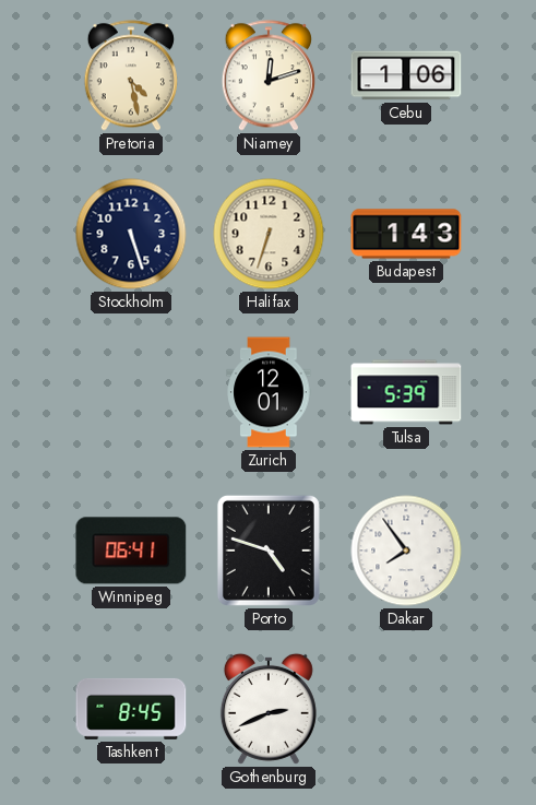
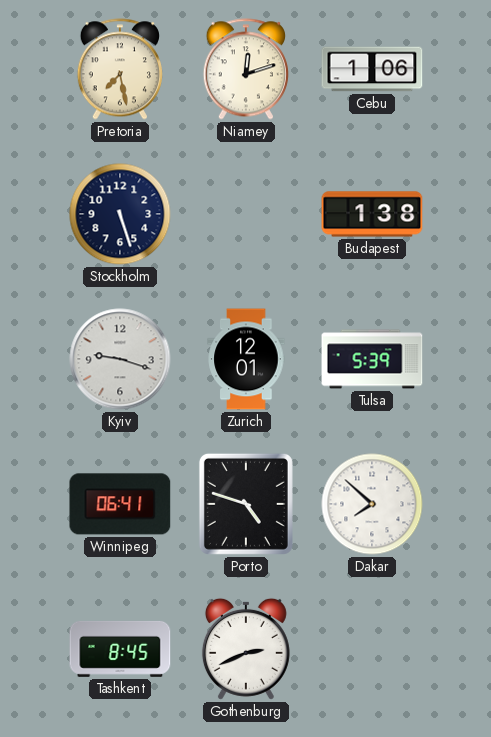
Pretoria: 4:28 -> 7:28 (120, 69)
Halifax: 6:33 -> none (269, 234)
Budapest: 1:43 -> 1:38 (372, 214)
Kyiv: none -> 9:18 (120, 359)
Dakar: 7:54 -> 7:52 (372, 504)
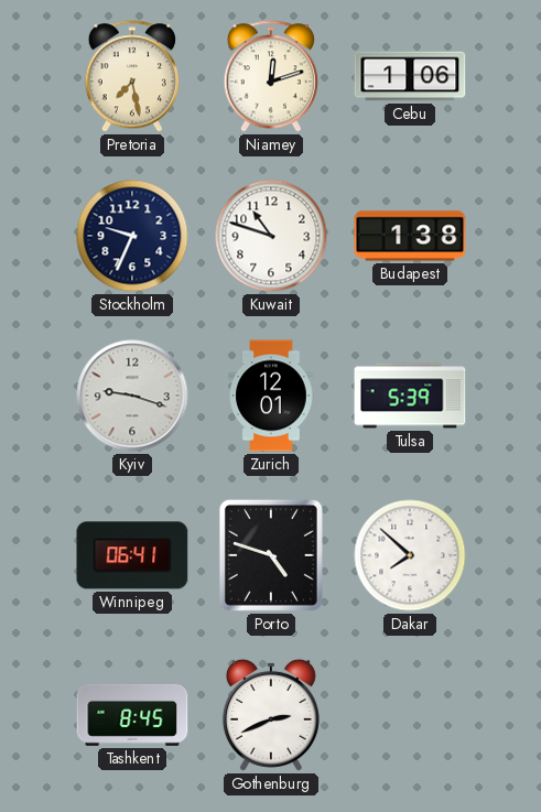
Stockholm: 5:27 -> 9:34 (132, 236)
Kuwait: none -> 10:48 (271, 236)
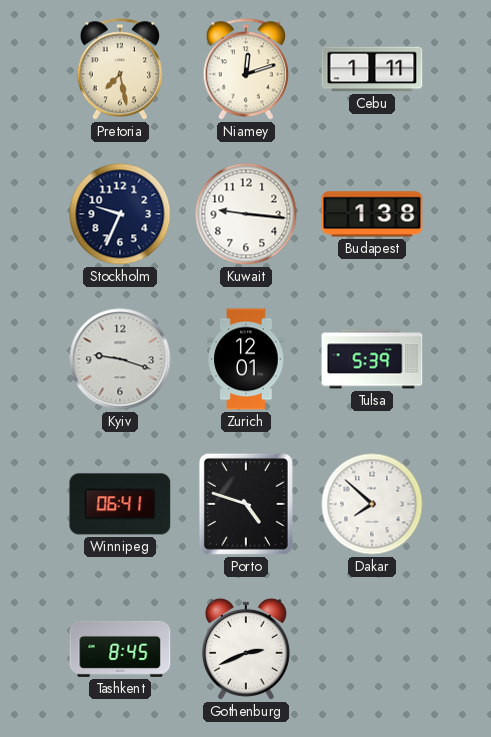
Cebu: 1:06 -> 1:11 (372, 69)
Kuwait: 10:48 -> 9:16 (246, 214)
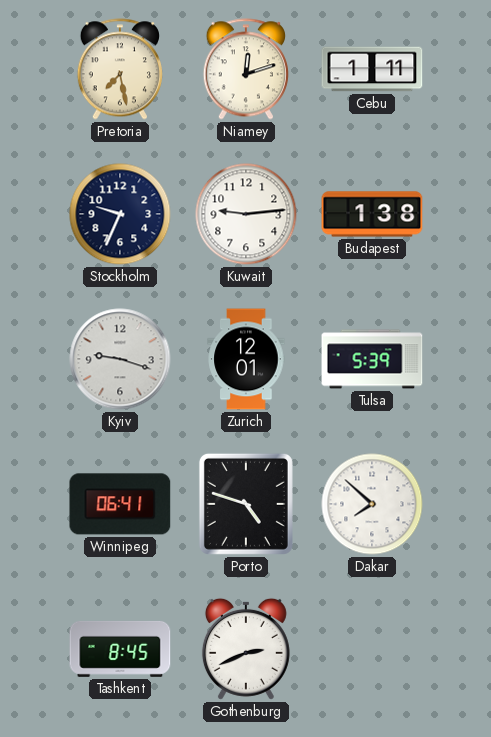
Kuwait: 9:16 -> 9:14 (246, 214)
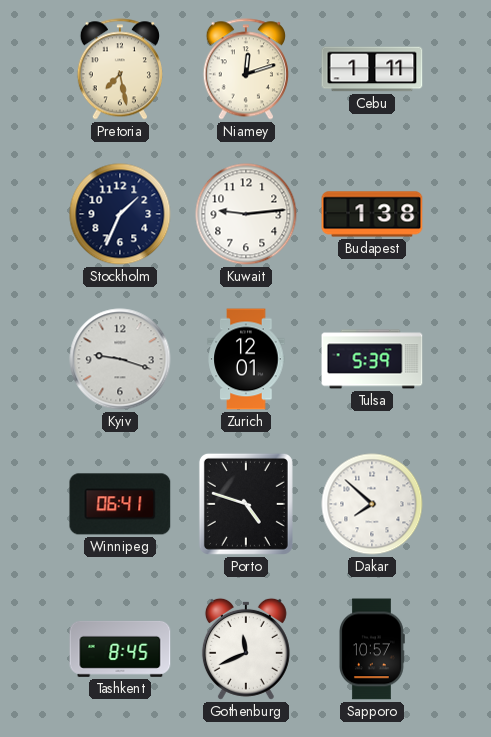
Stockholm: 9:34 -> 1:34 (120, 214)
Gothenburg: 2:41 -> 11:41 (246, 649)
Sapporo: none -> 10:57 (372, 649)
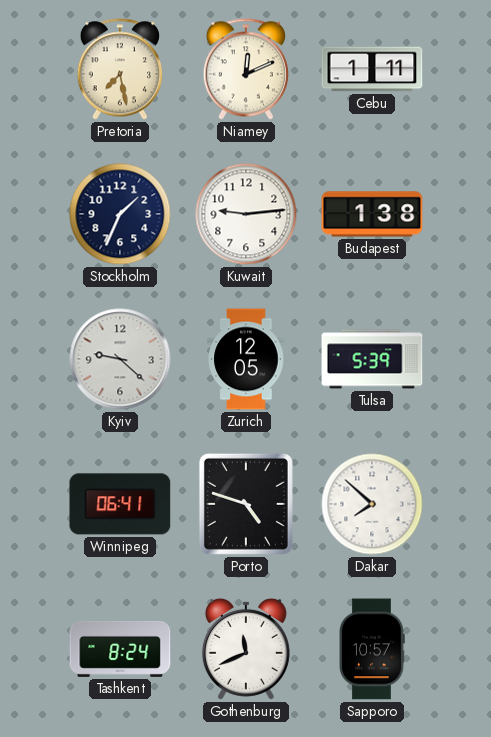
Niamey: 12:12 -> 12:11 (246, 69)
Kyiv: 9:18 -> 9:22 (120, 359)
Zurich: 12:01 -> 12:05 (246, 359)
Tashkent: 8:45 -> 8:24 (120, 649)
